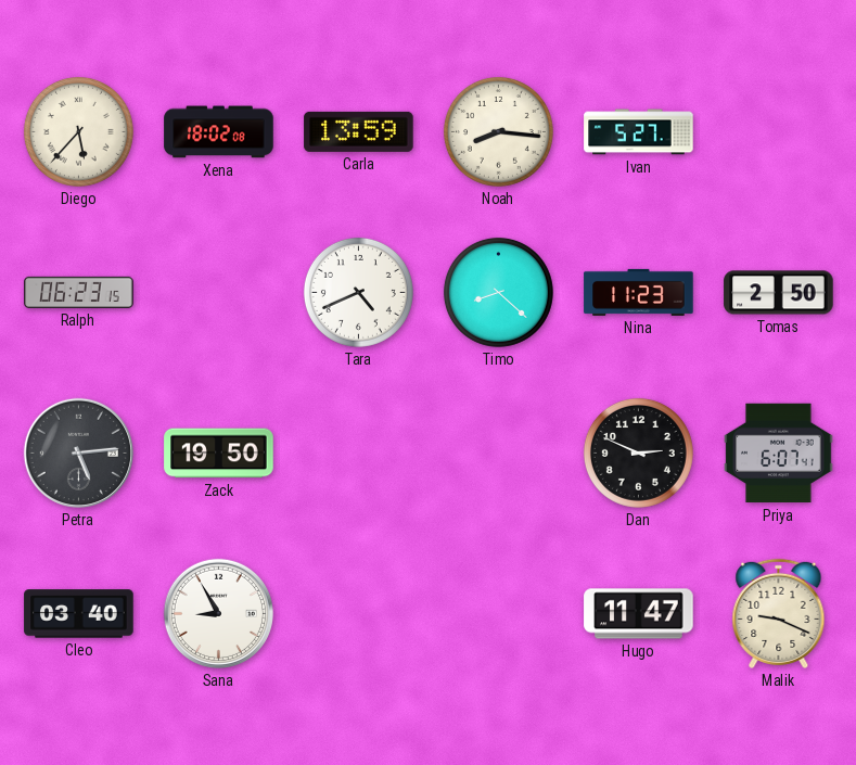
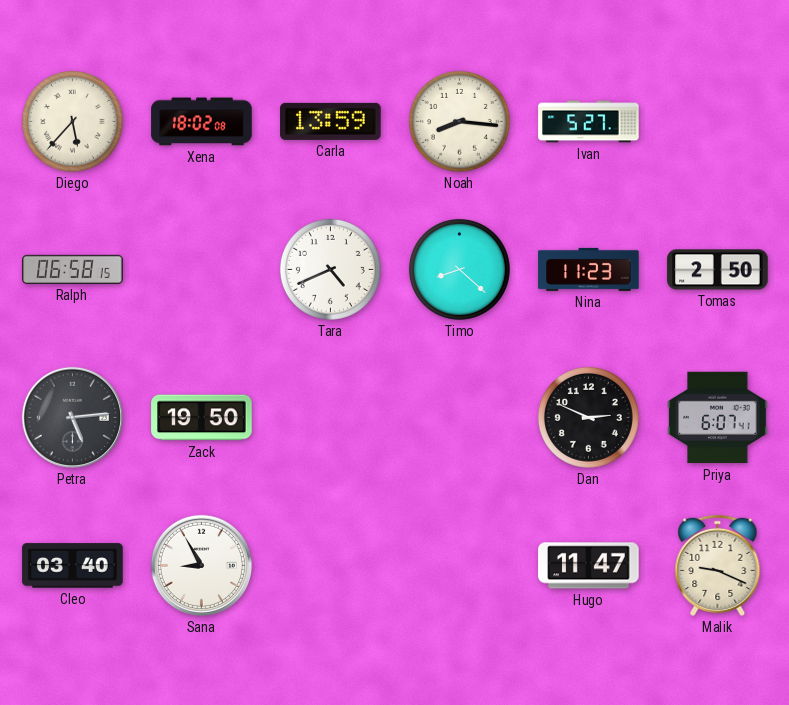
Ralph: 06:23 -> 06:58 (73, 269)
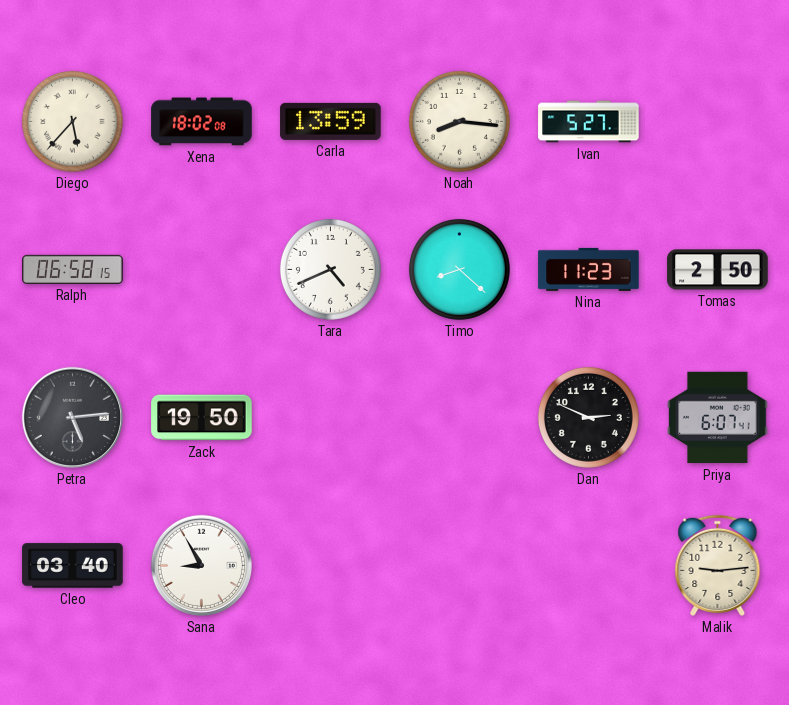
Hugo: 11:47 -> none (589, 566)
Malik: 9:19 -> 9:14 (718, 565)
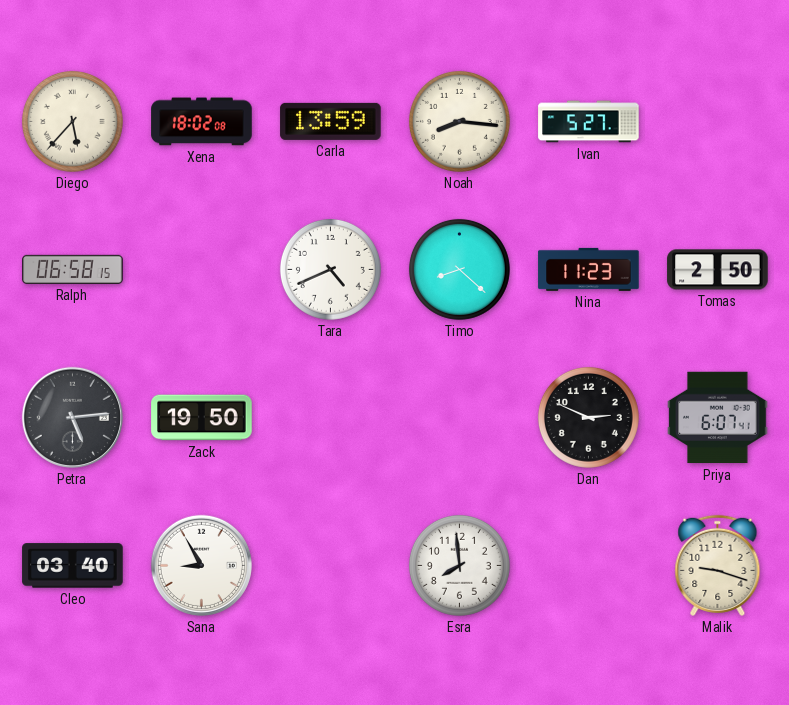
Esra: none -> 7:59 (459, 565)
Malik: 9:14 -> 9:18 (718, 565)
